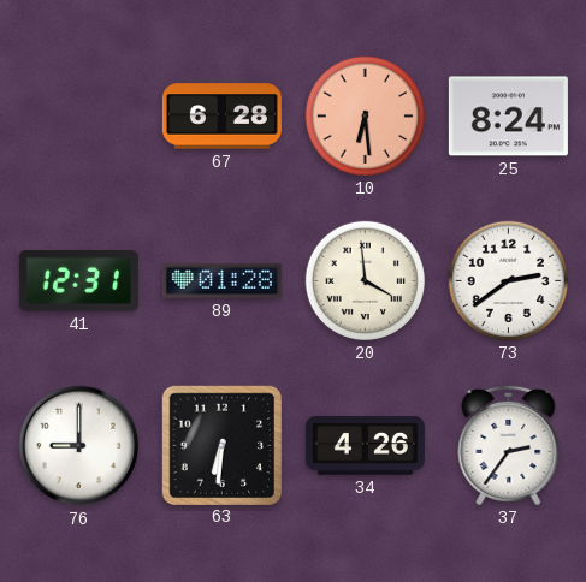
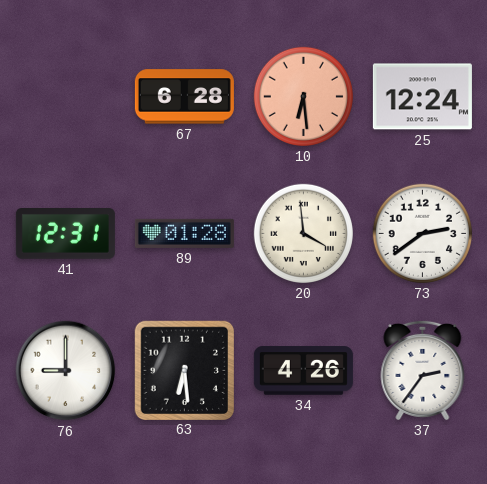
25: 8:24 -> 12:24 (422, 97)
63: 6:31 -> 6:29 (184, 370)
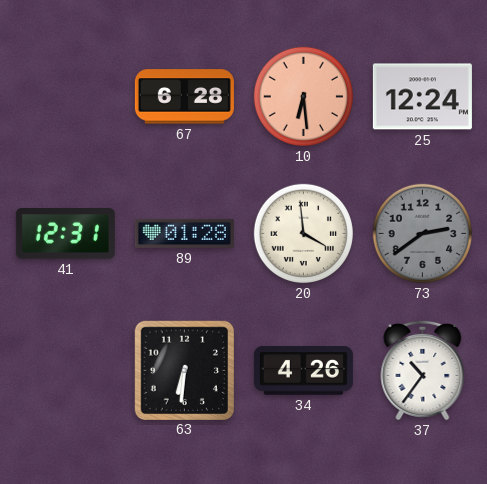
73 dial: white -> grey (422, 233)
76: 9:00 -> none (66, 371)
63: 6:29 -> 6:31 (184, 370)
37: 2:36 -> 10:36 (423, 370)
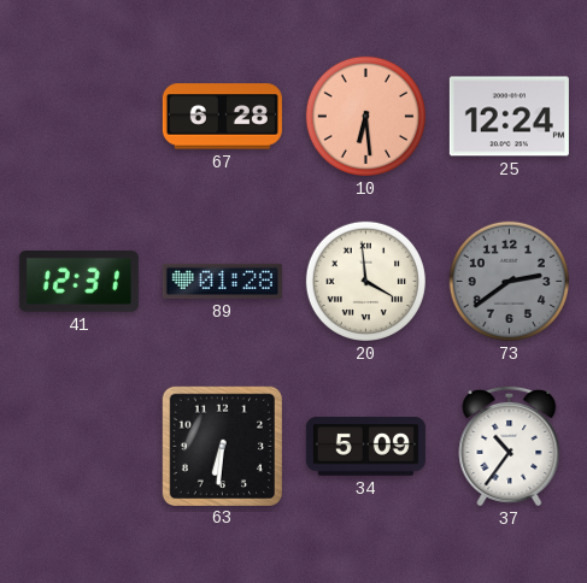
34: 4:26 -> 5:09 (365, 447)
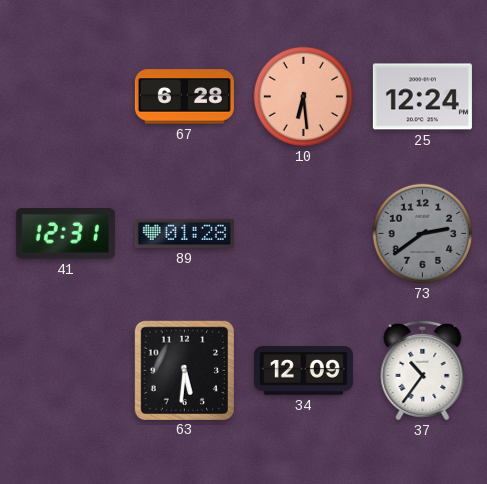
20: 3:59 -> none (365, 281)
63: 6:31 -> 5:31 (184, 370)
34: 5:09 -> 12:09 (303, 371)
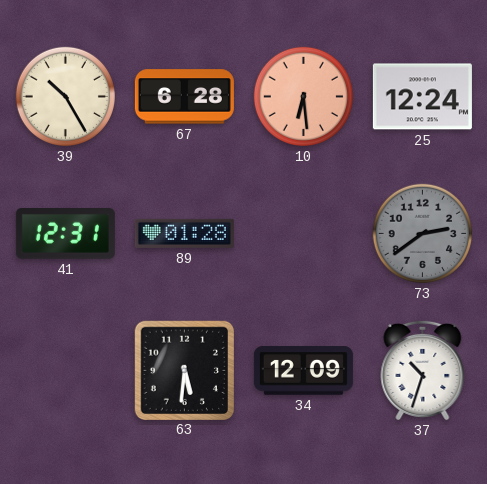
39: none -> 10:25 (65, 96)
37: 10:36 -> 10:33 (423, 370)
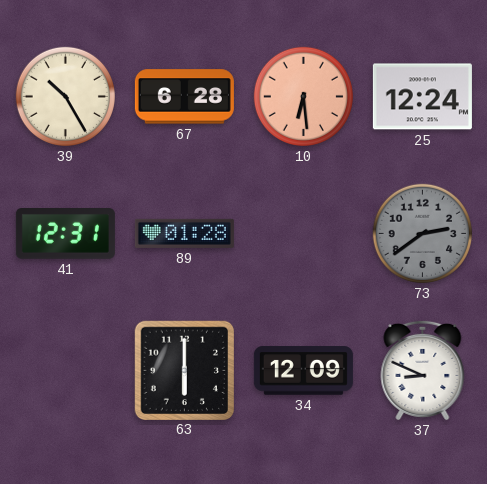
63: 5:31 -> 6:00 (184, 370)
37: 10:33 -> 8:49 (423, 370)
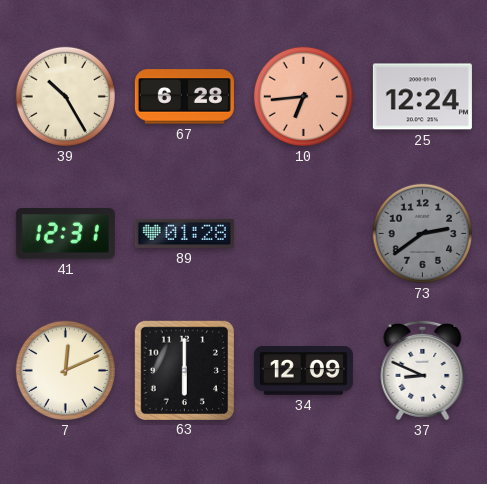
10: 6:29 -> 6:44 (303, 96)
7: none -> 12:11 (65, 370)
